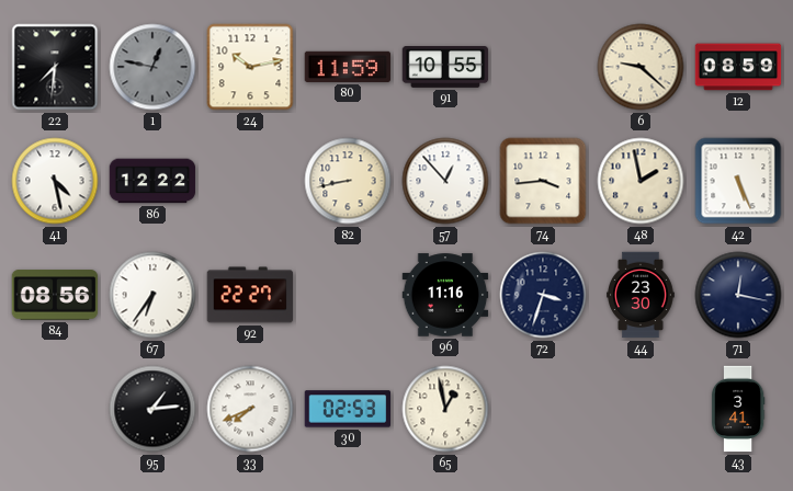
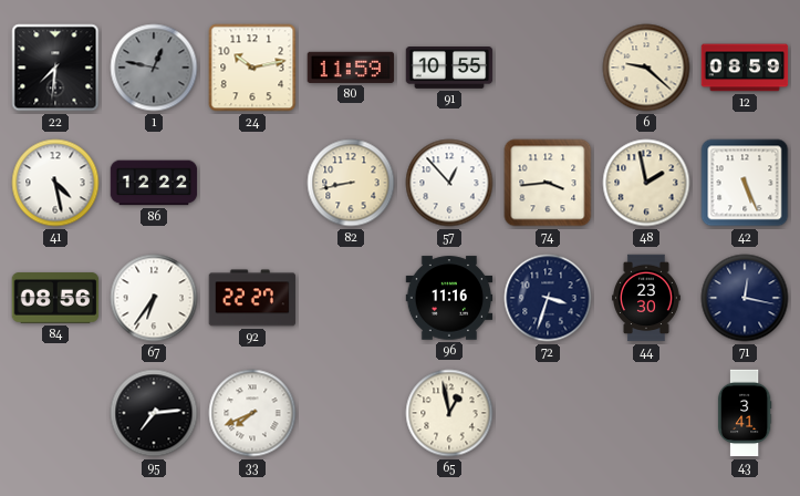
95: 1:14 -> 7:14 (154, 413)
30: 02:53 -> none (348, 409)
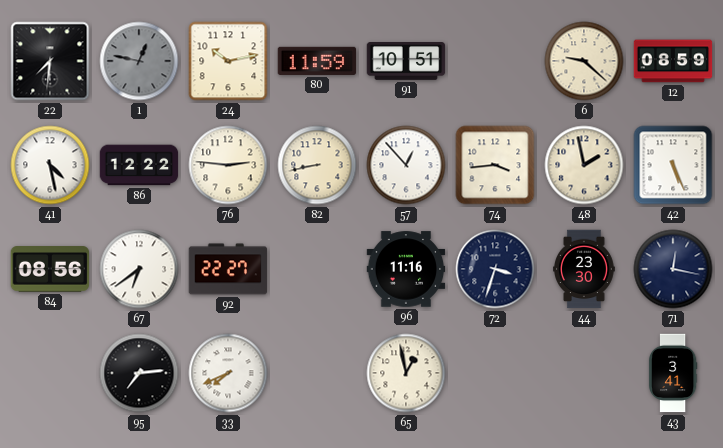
91: 10:55 -> 10:51 (406, 62)
76: none -> 2:46 (228, 165)
67: 6:36 -> 6:39 (139, 269)
